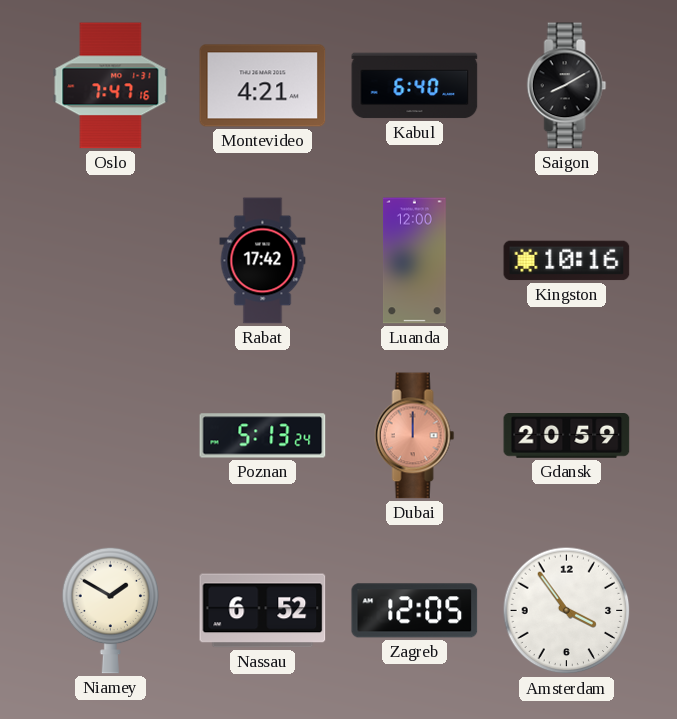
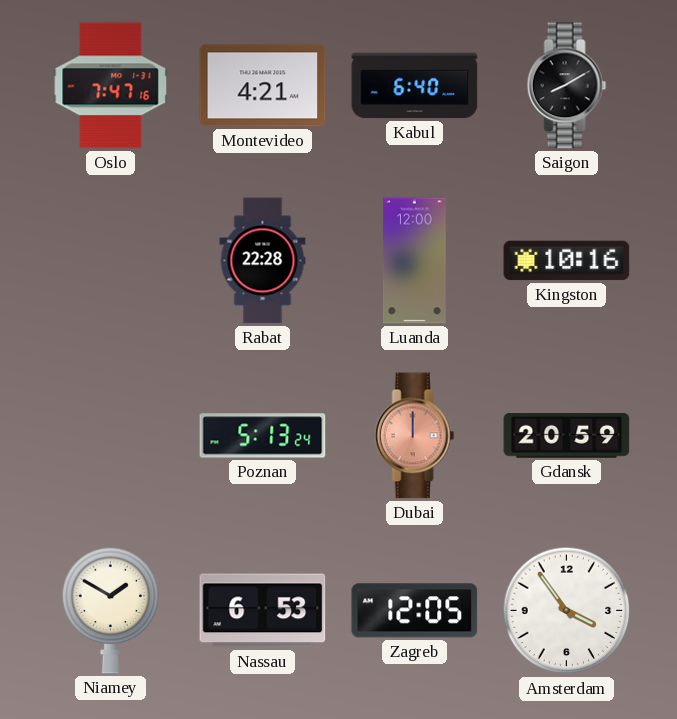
Rabat: 17:42 -> 22:28 (263, 261)
Nassau: 6:52 -> 6:53 (263, 611)
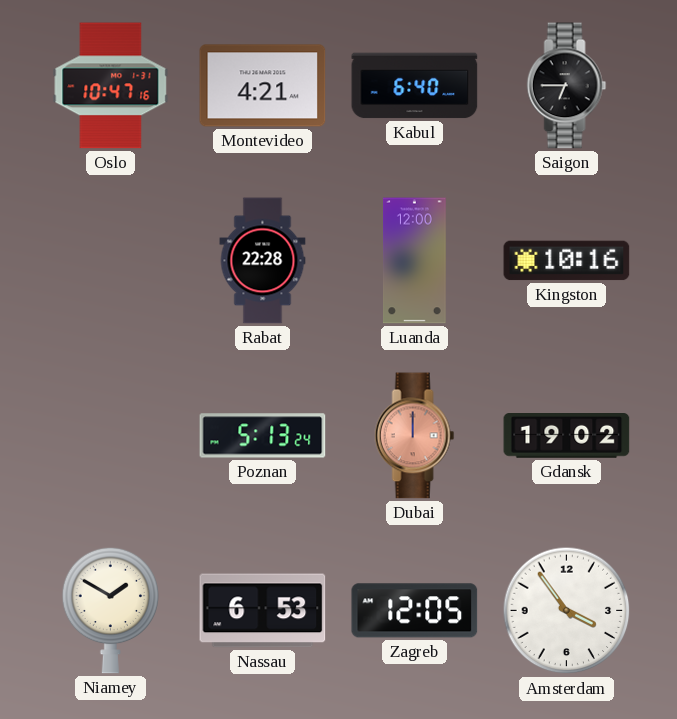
Oslo: 7:47 -> 10:47 (111, 86)
Saigon: 8:10 -> 6:45 (567, 86)
Gdansk: 20:59 -> 19:02 (567, 436)
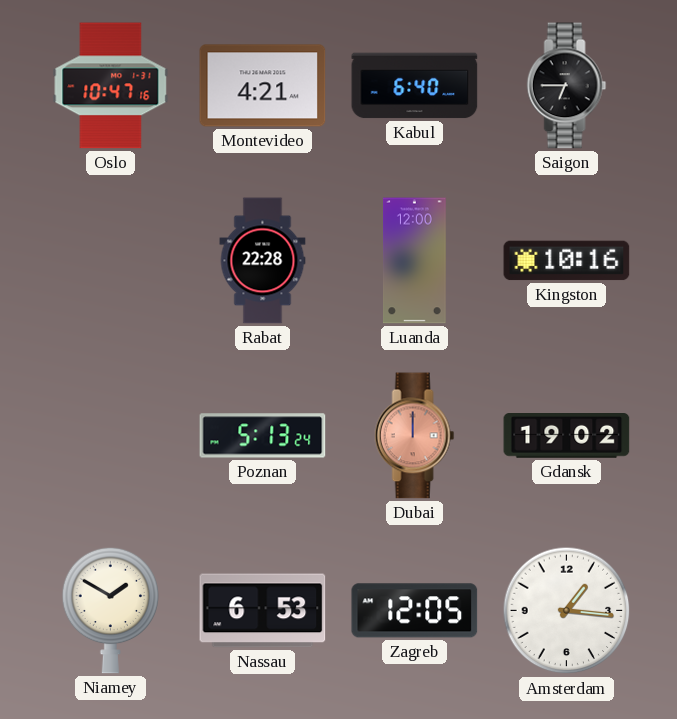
Amsterdam: 3:54 -> 1:16 (567, 611)
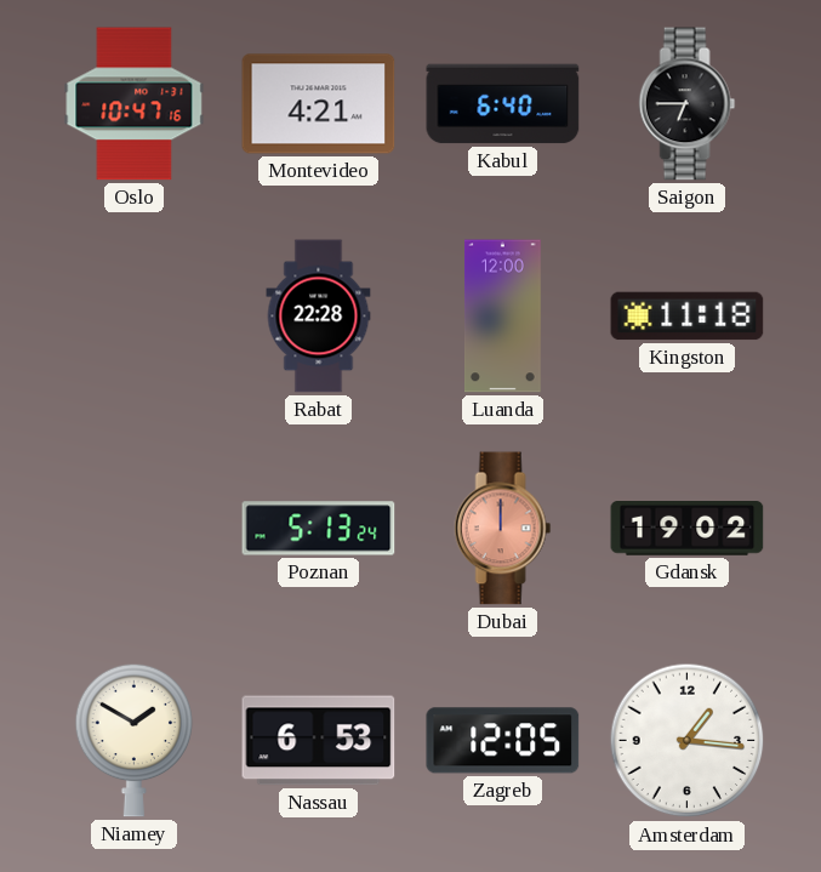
Kingston: 10:16 -> 11:18 (688, 317)
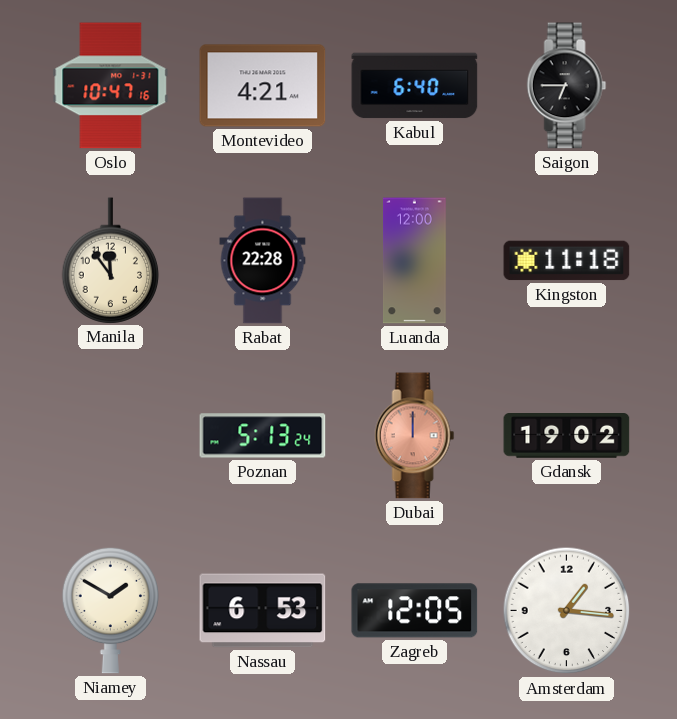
Manila: none -> 11:54 (111, 260)
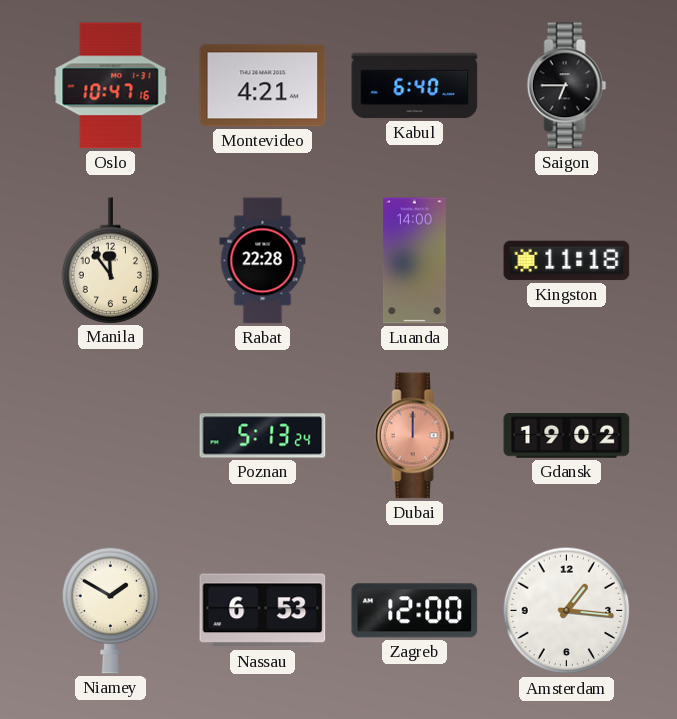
Luanda: 12:00 -> 14:00 (415, 261)
Zagreb: 12:05 -> 12:00 (415, 611)
